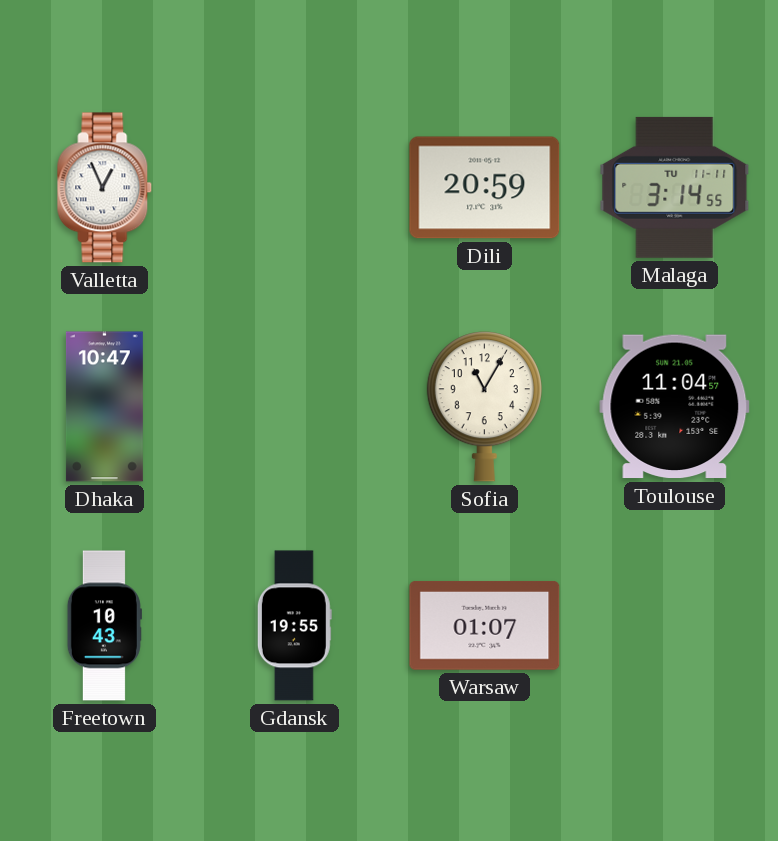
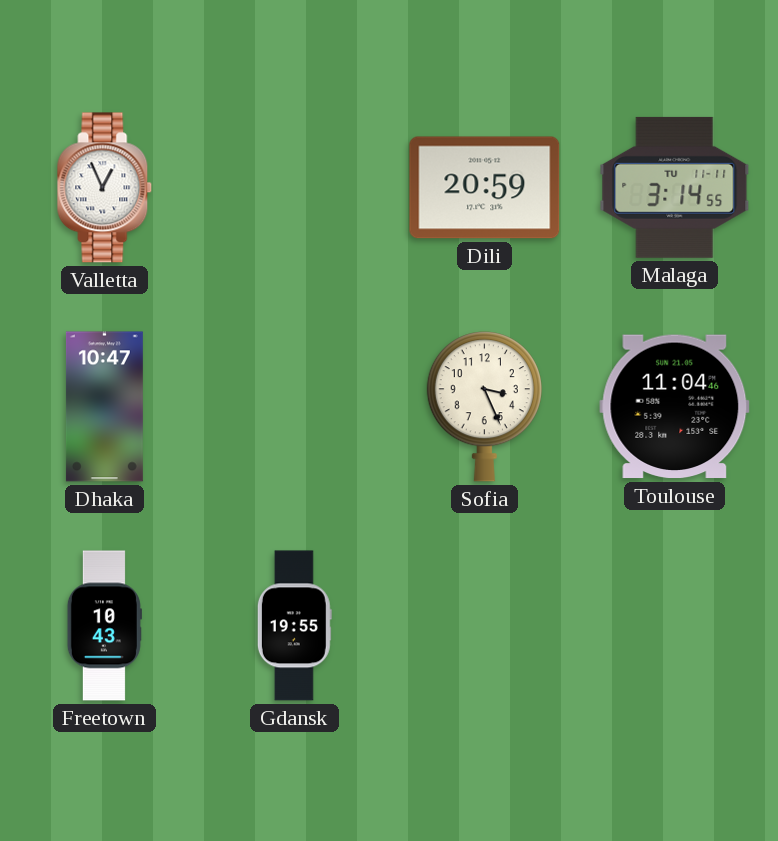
Sofia: 11:05 -> 3:26 (484, 407)
Toulouse: 11:04:57 -> 11:04:46 (675, 407)
Warsaw: 01:07 -> none (485, 625)
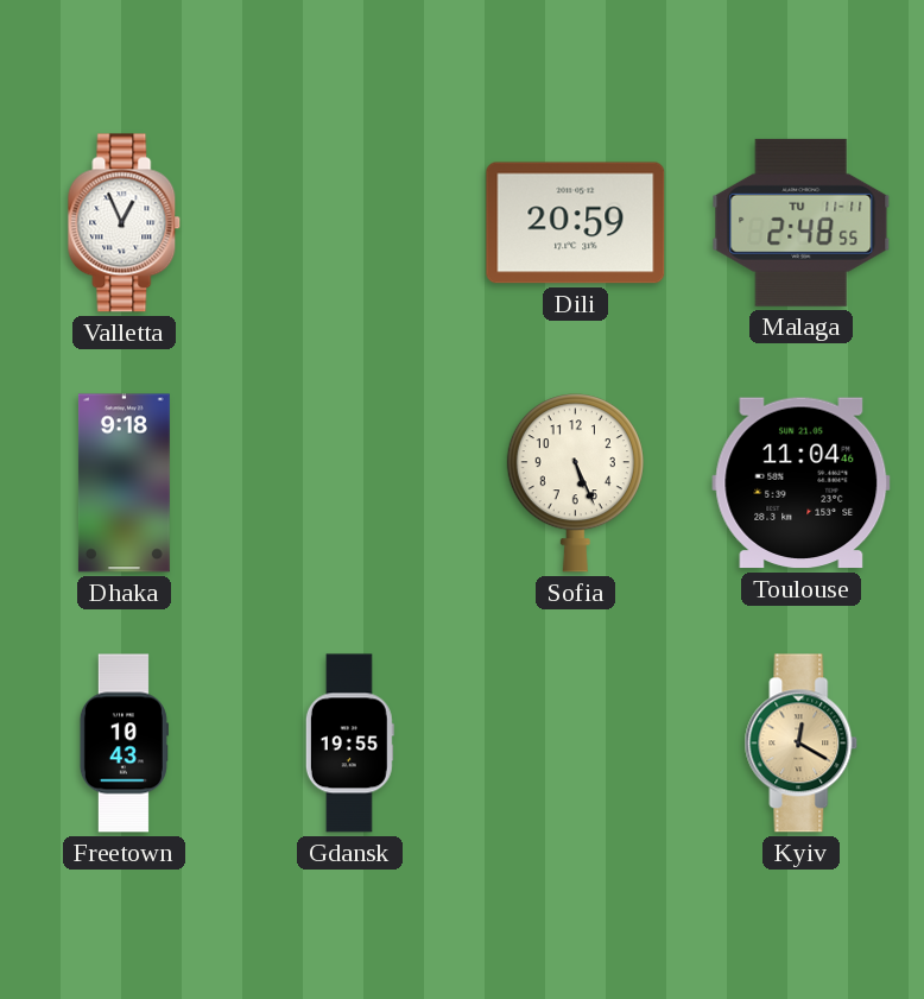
Malaga: 3:14 -> 2:48 (802, 222)
Dhaka: 10:47 -> 9:18 (124, 483)
Sofia: 3:26 -> 5:26 (575, 483)
Kyiv: none -> 12:20 (802, 744)
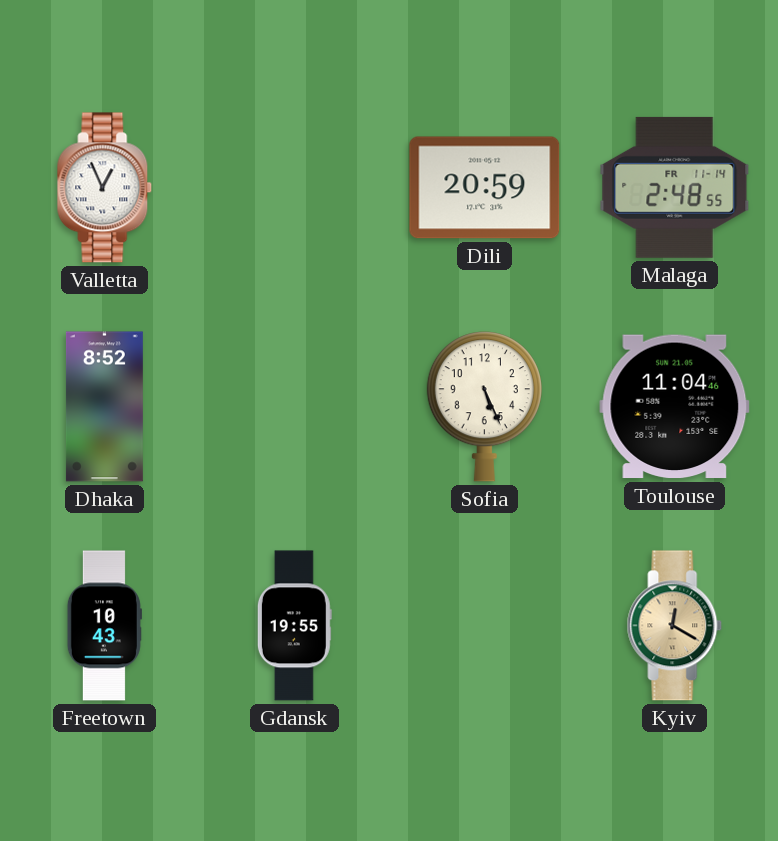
Malaga date: TU 11-11 -> FR 11-14 (675, 187)
Dhaka: 9:18 -> 8:52 (104, 407)
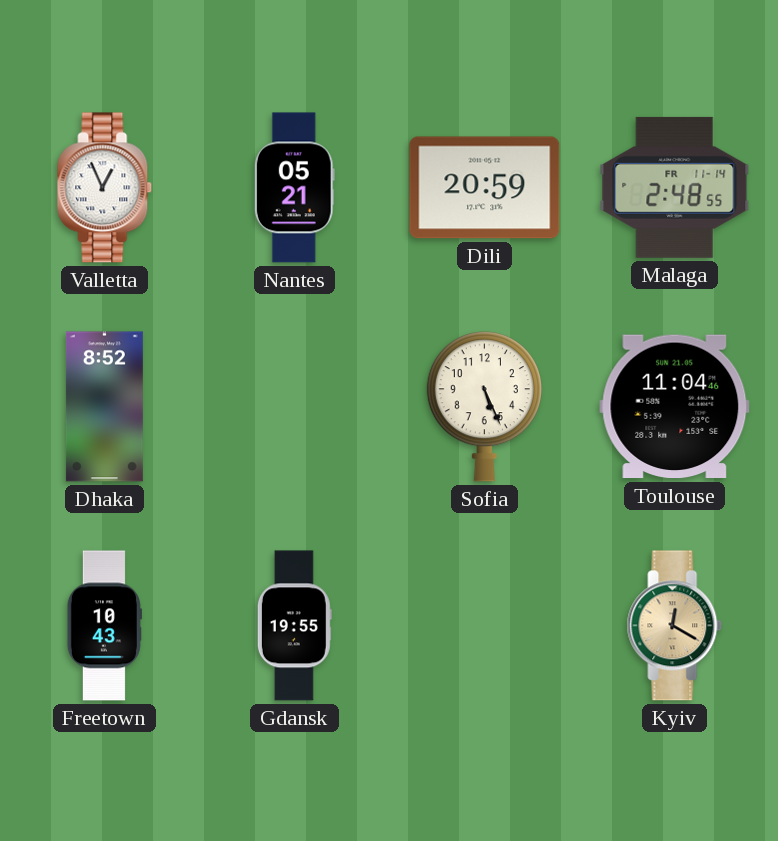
Nantes: none -> 05:21 (294, 188)
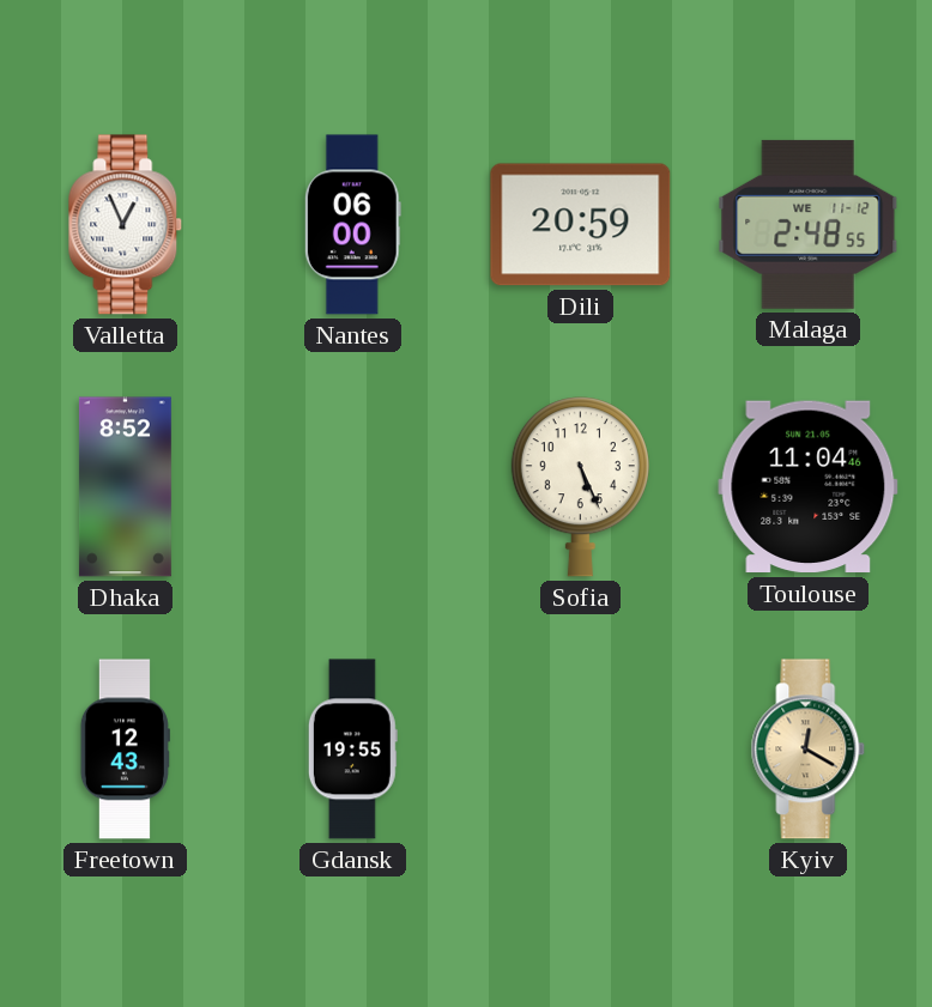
Nantes: 05:21 -> 06:00 (352, 225)
Malaga date: FR 11-14 -> WE 11-12 (809, 224)
Freetown: 10:43 -> 12:43 (125, 750)
